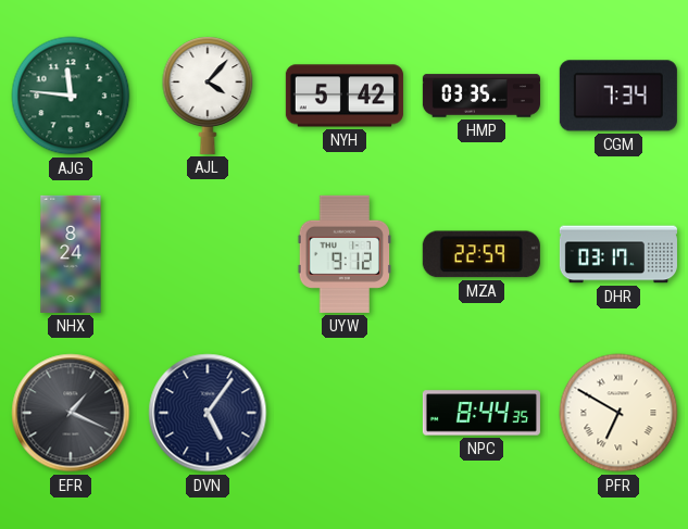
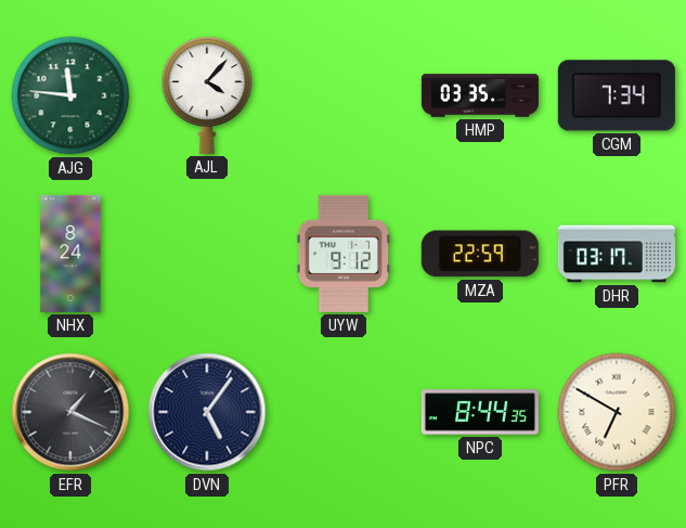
NYH: 5:42 -> none (345, 96)
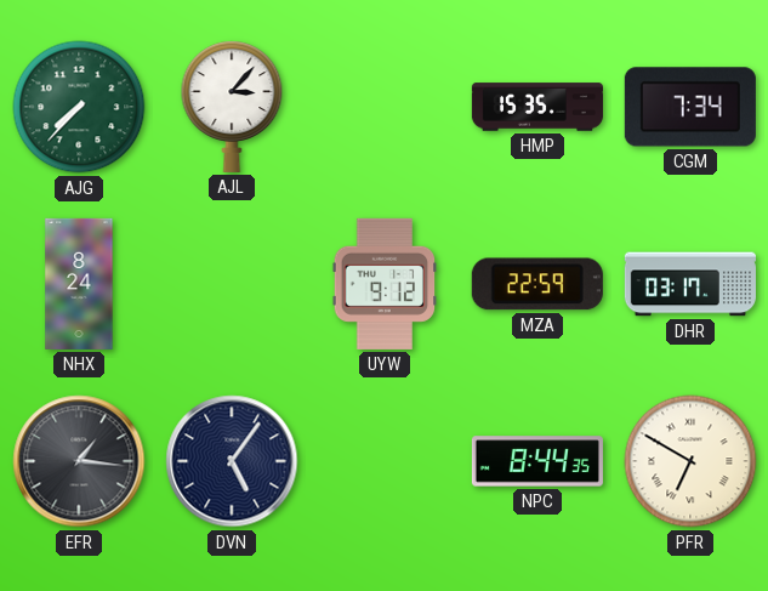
AJG: 11:46 -> 7:37 (79, 107)
AJL: 4:07 -> 3:07 (232, 107)
HMP: 03:35 -> 15:35 (537, 107)
EFR: 1:19 -> 1:16 (79, 461)
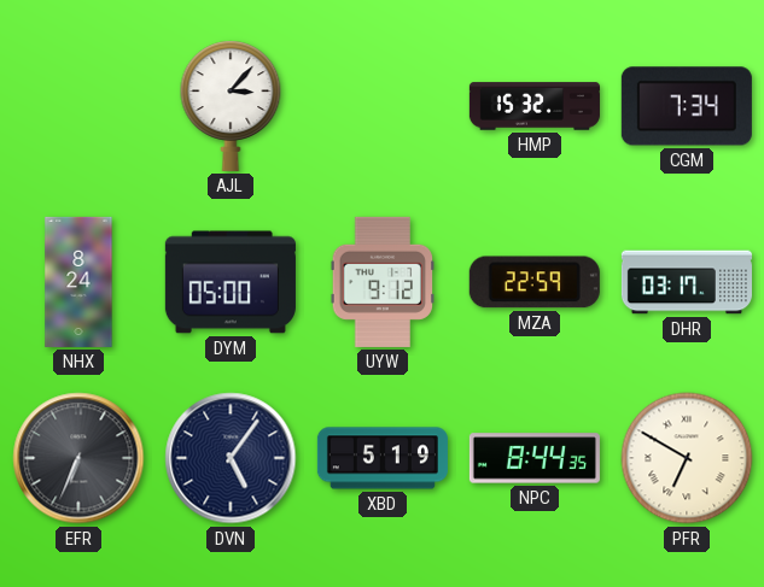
AJG: 7:37 -> none (79, 107)
HMP: 15:35 -> 15:32 (535, 106)
DYM: none -> 05:00 (231, 282)
EFR: 1:16 -> 6:34 (78, 458)
XBD: none -> 5:19 (383, 458)
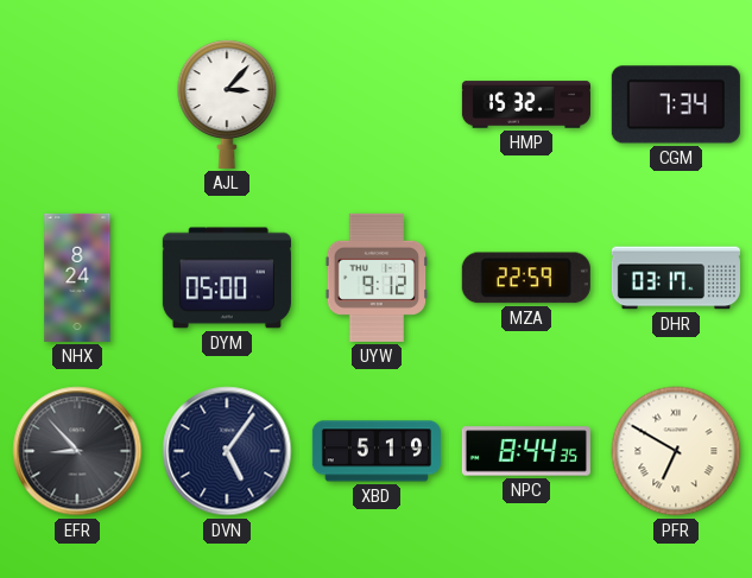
EFR: 6:34 -> 8:53 (77, 451)
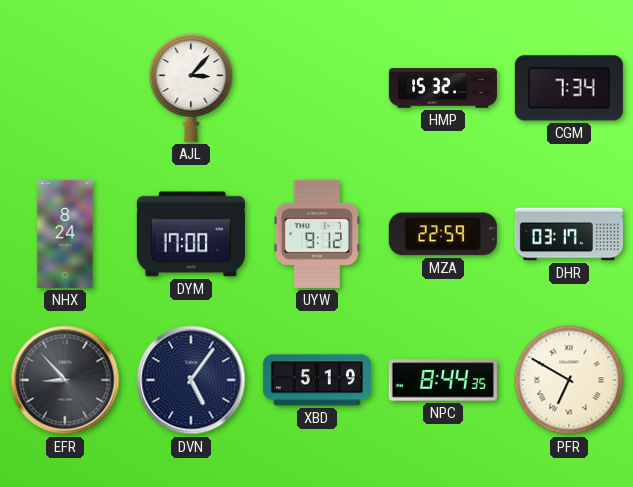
DYM: 05:00 -> 17:00 (191, 234)
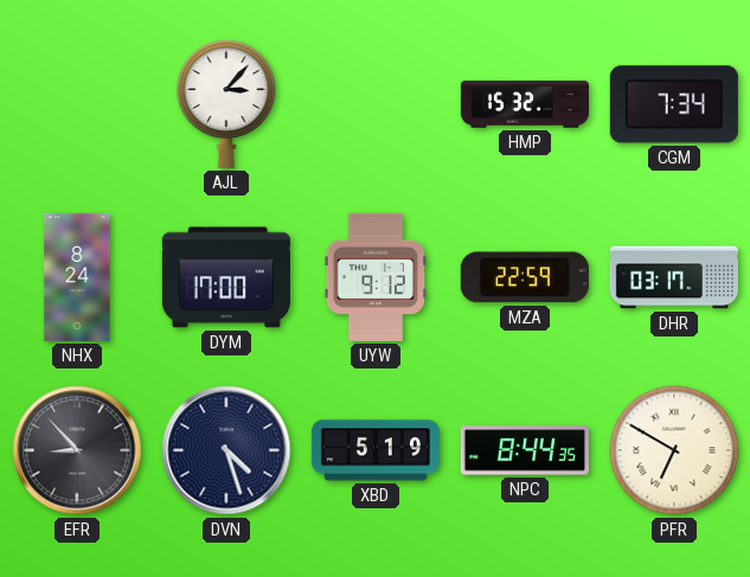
DVN: 5:06 -> 4:27 (226, 450)
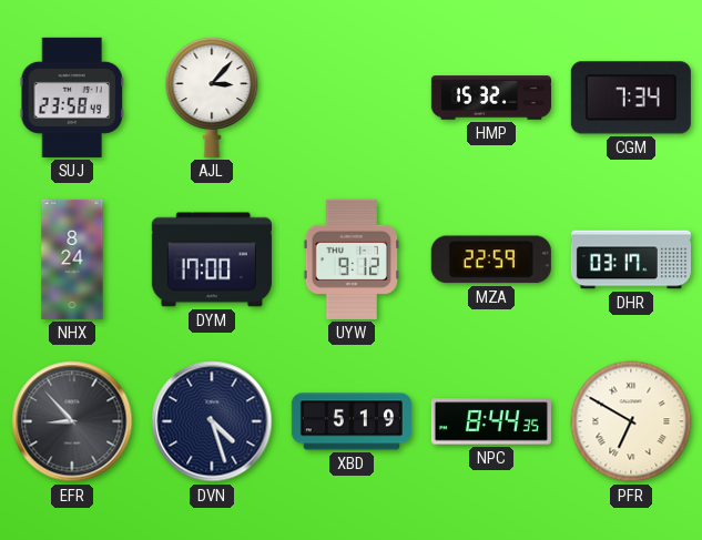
SUJ: none -> 23:58 (72, 98)
